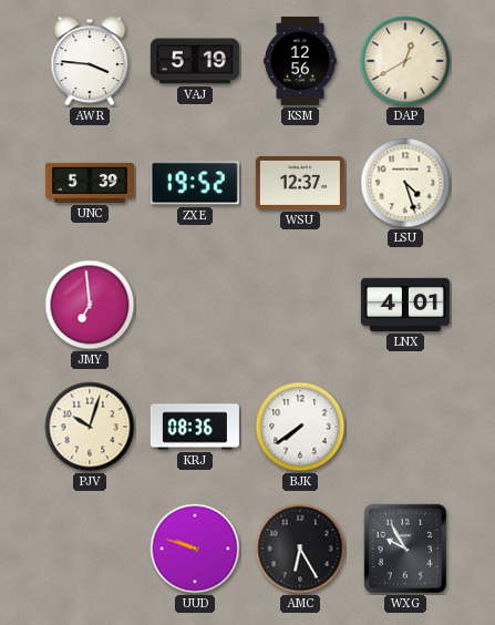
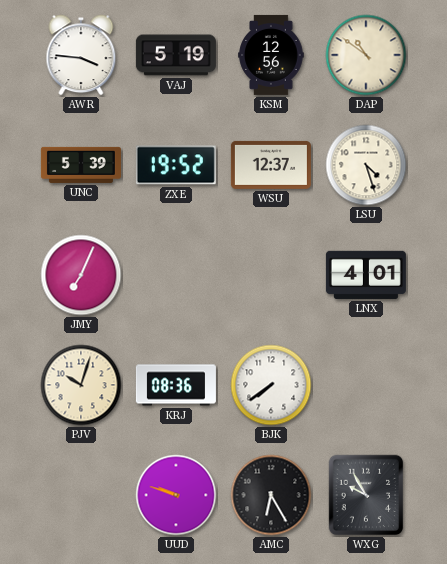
DAP: 12:40 -> 10:51 (366, 55)
JMY: 6:59 -> 7:04 (81, 275)
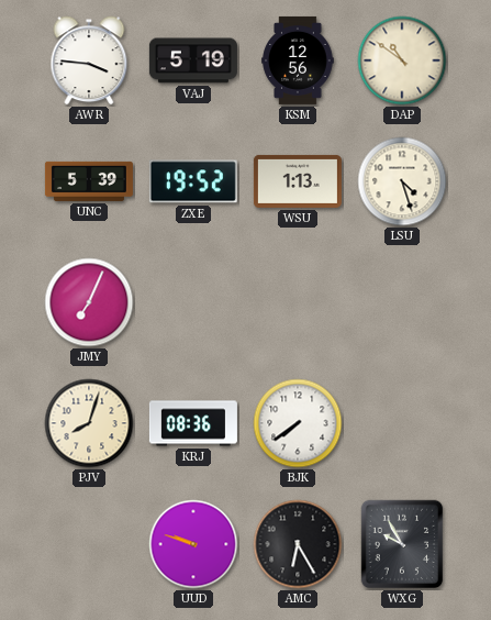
WSU: 12:37 -> 1:13 (298, 181)
LNX: 4:01 -> none (366, 275)
PJV: 10:03 -> 8:03 (89, 423)
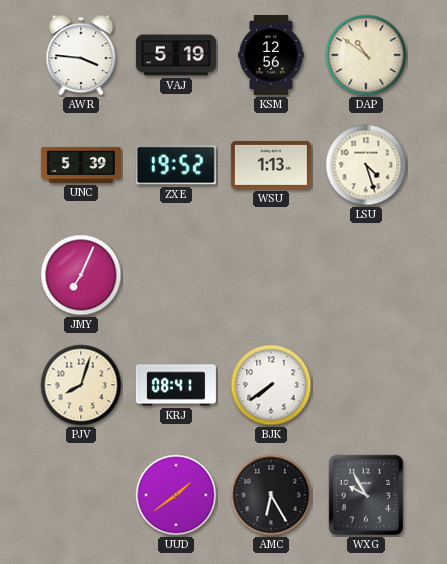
KRJ: 08:36 -> 08:41 (176, 385)
UUD: 9:48 -> 1:39 (176, 495)
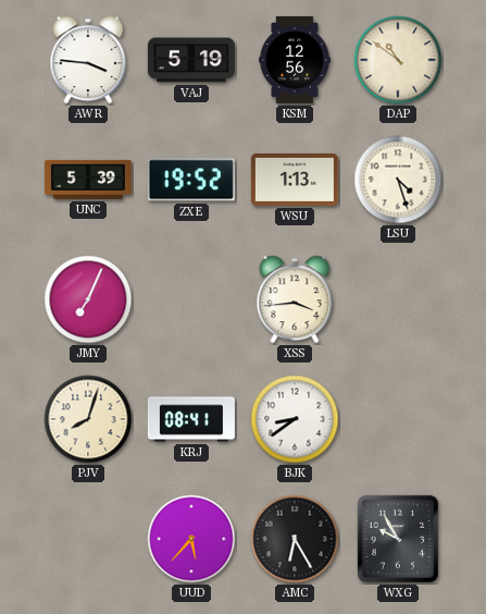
XSS: none -> 3:44 (295, 299)
BJK: 7:39 -> 8:39 (295, 419)
UUD: 1:39 -> 5:37 (191, 539)
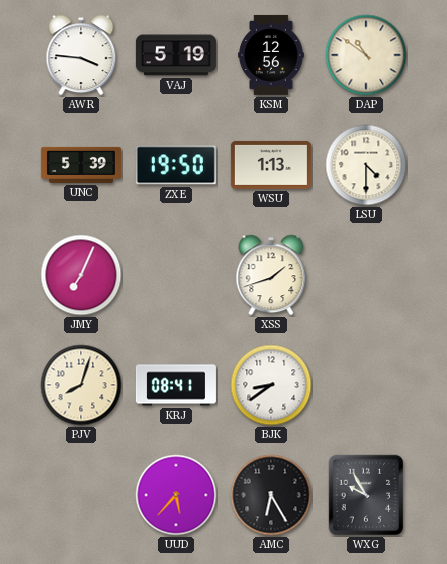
ZXE: 19:52 -> 19:50 (176, 165)
LSU: 4:27 -> 4:30 (366, 165)
XSS: 3:44 -> 1:42 (271, 275)
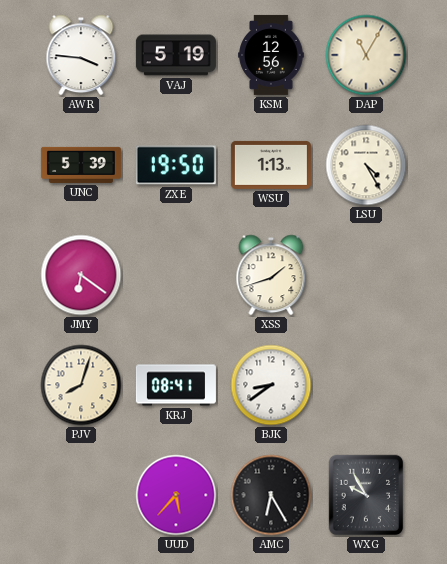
DAP: 10:51 -> 11:05 (366, 55)
LSU: 4:30 -> 4:25 (366, 165)
JMY: 7:04 -> 6:21 (81, 275)
